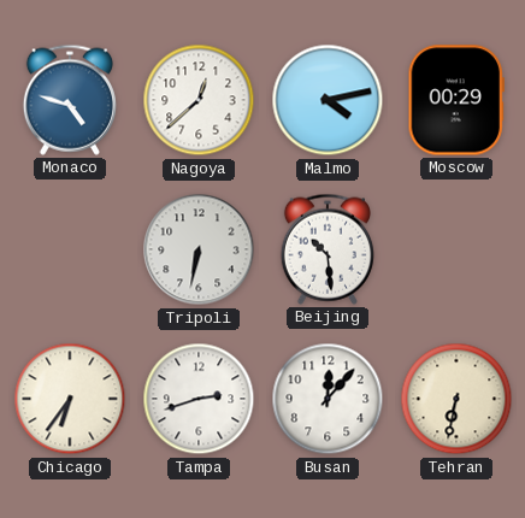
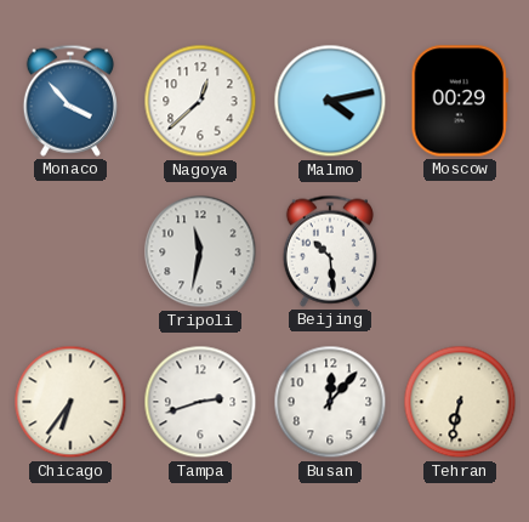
Monaco: 4:48 -> 3:53 (70, 101)
Tripoli: 6:32 -> 11:32 (200, 251)
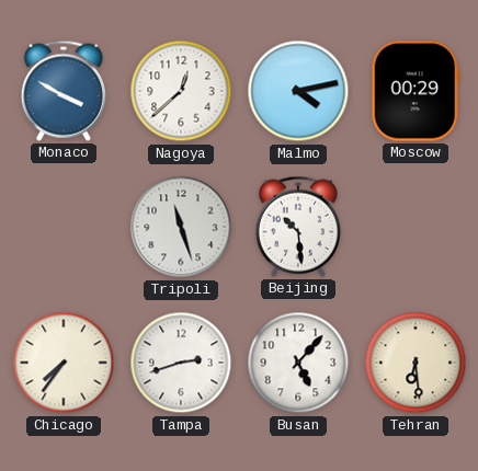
Monaco: 3:53 -> 3:50 (64, 91)
Tripoli: 11:32 -> 11:27 (181, 227)
Chicago: 6:36 -> 7:36 (64, 363)
Busan: 12:07 -> 5:07 (298, 363)
Tehran: 6:32 -> 6:29 (416, 363)
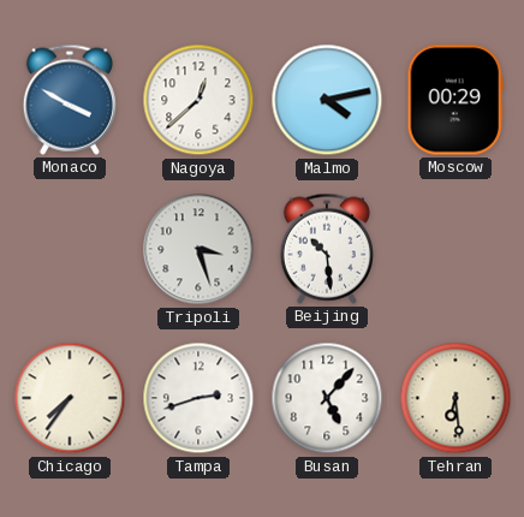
Tripoli: 11:27 -> 3:27 (198, 249)
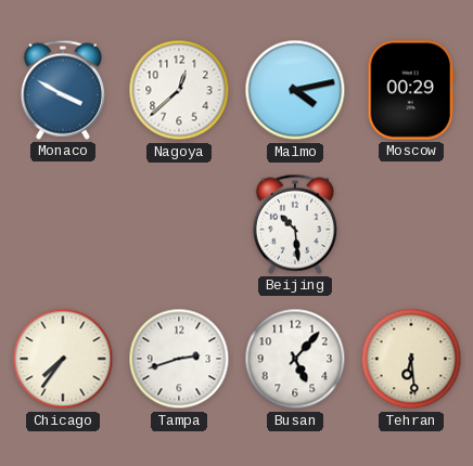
Tripoli: 3:27 -> none (198, 249)
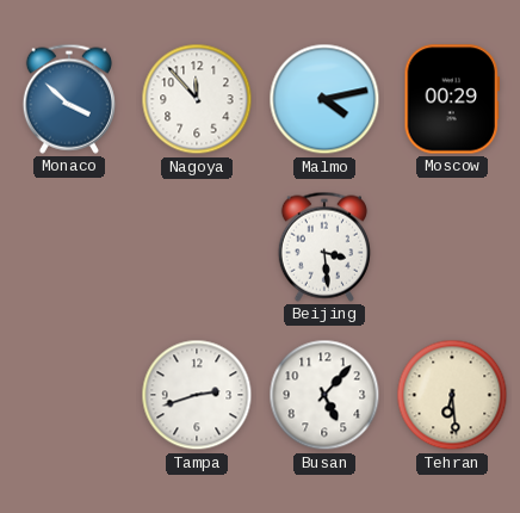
Monaco: 3:50 -> 3:52 (69, 99)
Nagoya: 12:38 -> 11:53 (197, 99)
Beijing: 10:29 -> 3:29 (324, 247)
Chicago: 7:36 -> none (63, 359)
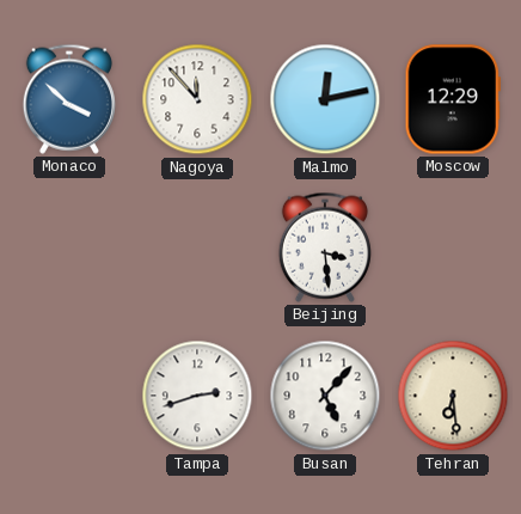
Malmo: 4:13 -> 12:13 (325, 99)
Moscow: 00:29 -> 12:29 (453, 99)
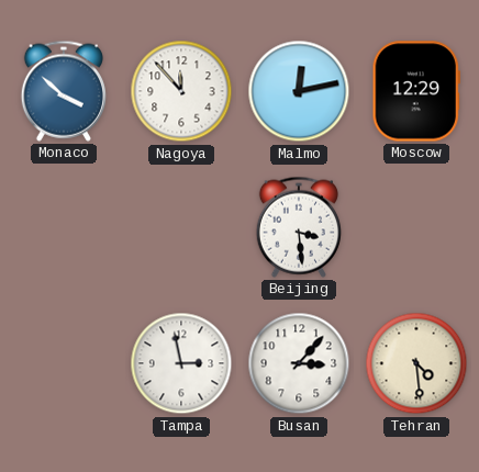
Tampa: 2:42 -> 2:58 (181, 363)
Busan: 5:07 -> 3:07 (299, 363)
Tehran: 6:29 -> 4:29 (416, 363)
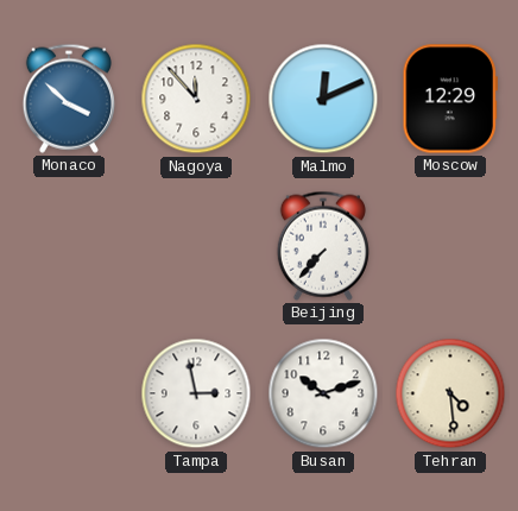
Malmo: 12:13 -> 12:11 (323, 99)
Beijing: 3:29 -> 7:37 (323, 246)
Busan: 3:07 -> 10:12 (323, 393)
